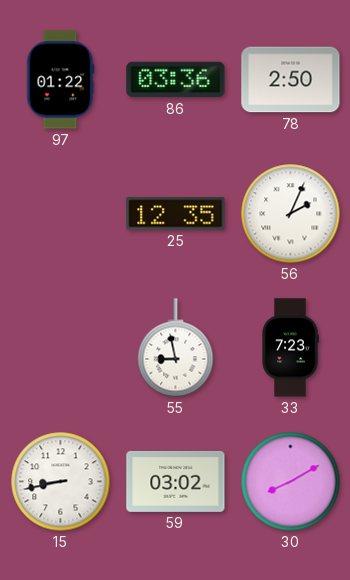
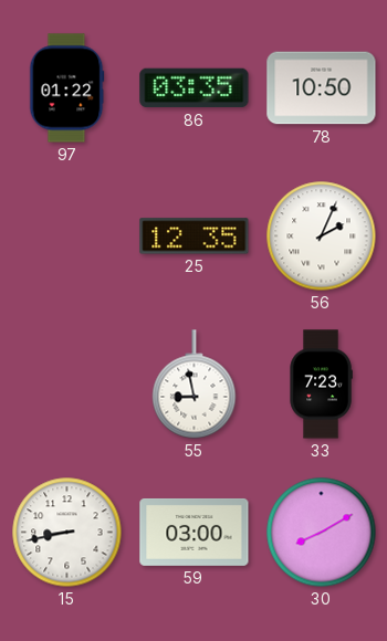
86: 03:36 -> 03:35 (195, 88)
78: 2:50 -> 10:50 (322, 88)
59: 03:02 -> 03:00 (195, 532)
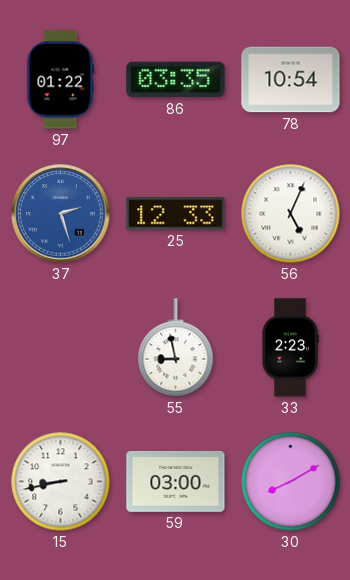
78: 10:50 -> 10:54 (291, 80)
37: none -> 2:27 (61, 214)
25: 12:35 -> 12:33 (176, 214)
56: 2:04 -> 5:04 (291, 214)
33: 7:23 -> 2:23 (290, 348)
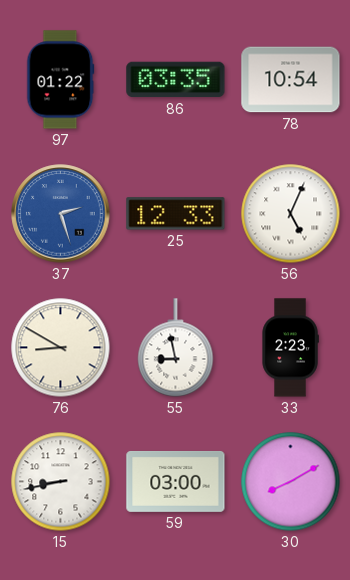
76: none -> 8:50 (61, 348)
